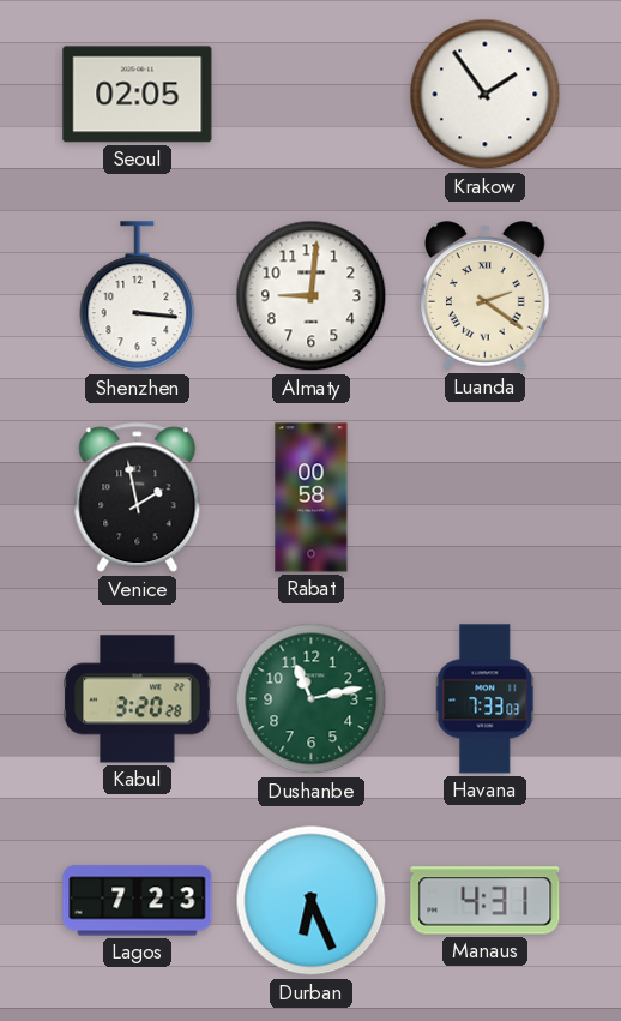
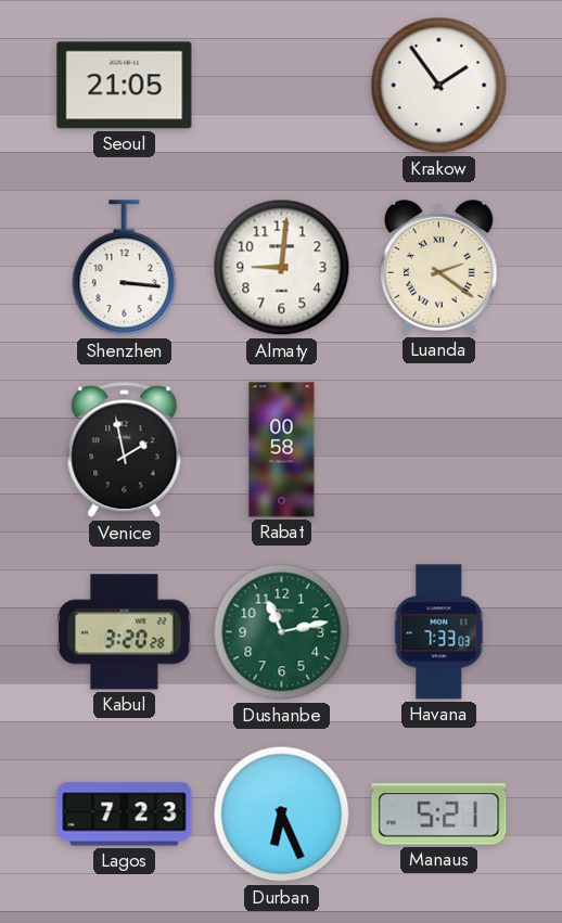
Seoul: 02:05 -> 21:05 (125, 86)
Manaus: 4:31 -> 5:21 (439, 815)
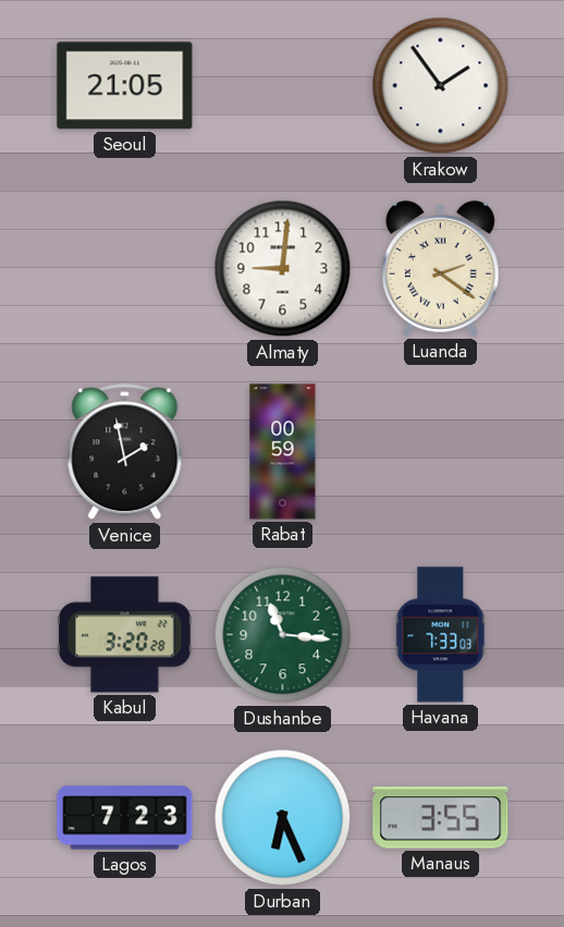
Shenzhen: 3:16 -> none (125, 268)
Rabat: 00:58 -> 00:59 (283, 452)
Dushanbe: 11:13 -> 11:16 (283, 635)
Manaus: 5:21 -> 3:55 (441, 818)
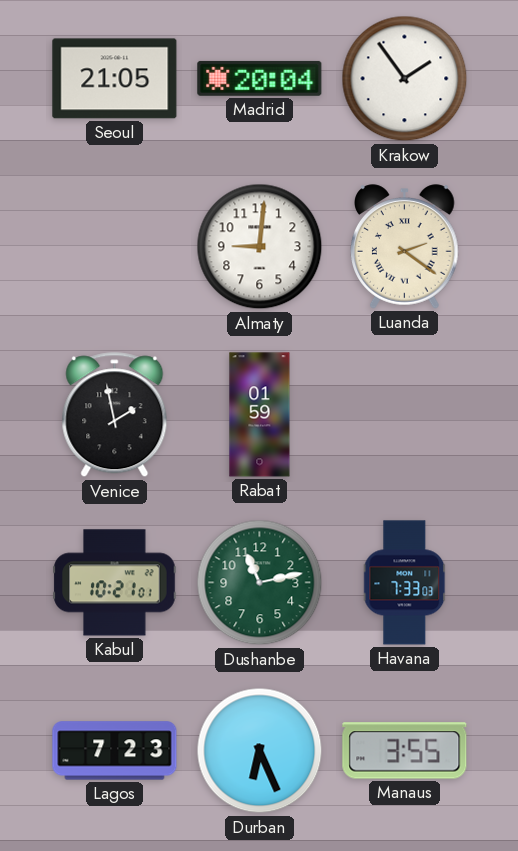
Madrid: none -> 20:04 (260, 78)
Rabat: 00:59 -> 01:59 (260, 415)
Kabul: 3:20 -> 10:21 (115, 583)
Dushanbe: 11:16 -> 11:13 (260, 583)
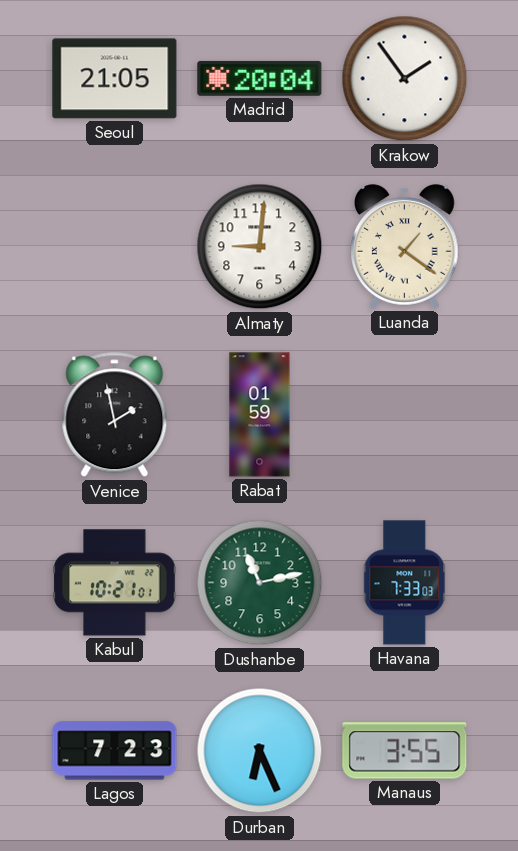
Luanda: 2:21 -> 1:21 (405, 247)
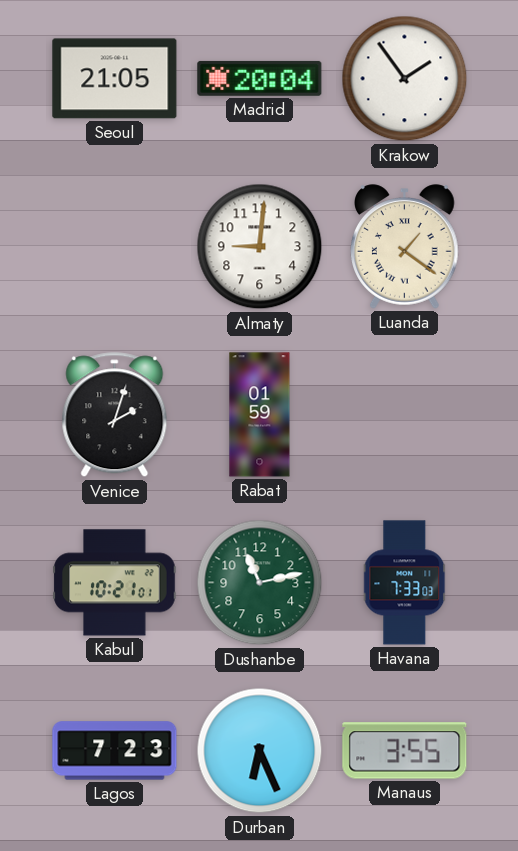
Venice: 1:58 -> 2:03 (115, 415)
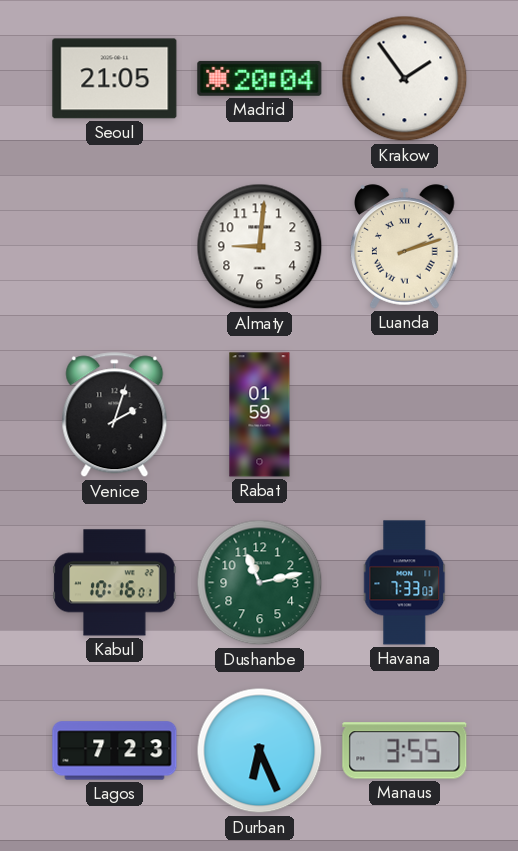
Luanda: 1:21 -> 2:12 (405, 247)
Kabul: 10:21 -> 10:16 (115, 583)
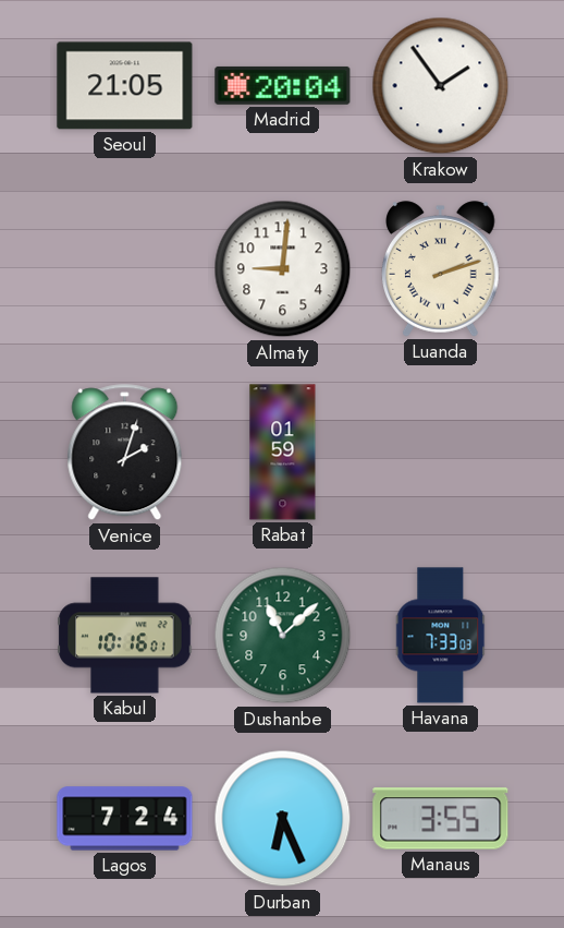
Dushanbe: 11:13 -> 11:08 (283, 636)
Lagos: 7:23 -> 7:24 (125, 819)
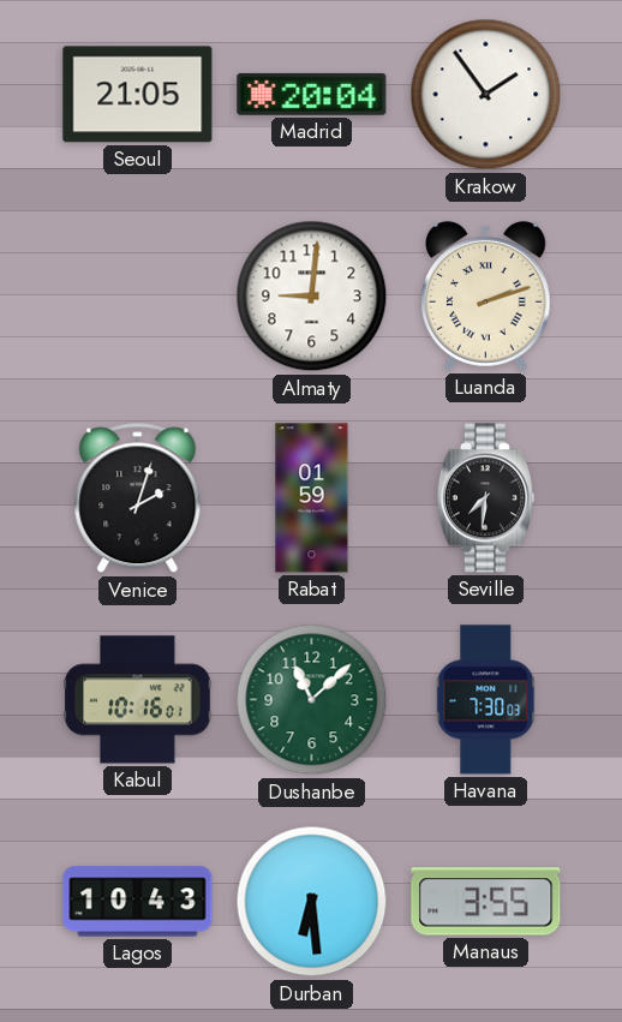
Seville: none -> 7:31 (485, 498)
Havana: 7:33 -> 7:30 (486, 700)
Lagos: 7:24 -> 10:43 (138, 902)
Durban: 6:26 -> 6:29 (312, 902)
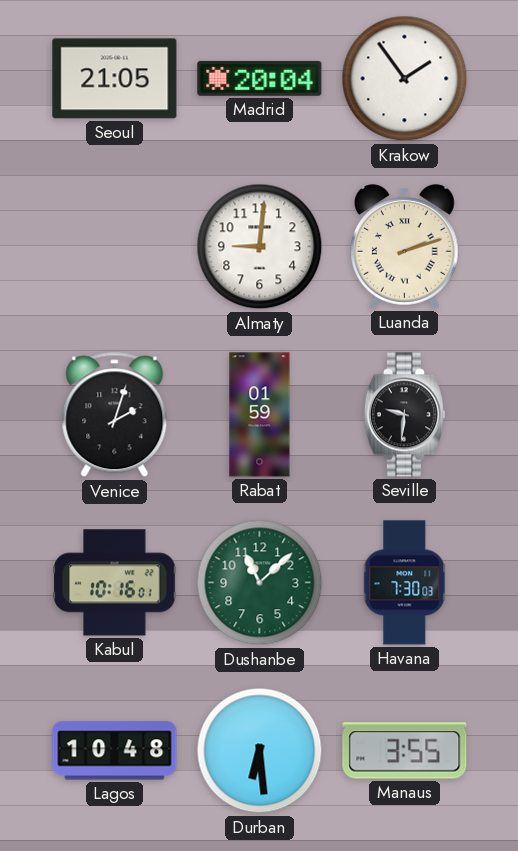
Seville: 7:31 -> 9:31 (404, 415)
Lagos: 10:43 -> 10:48 (115, 751)
